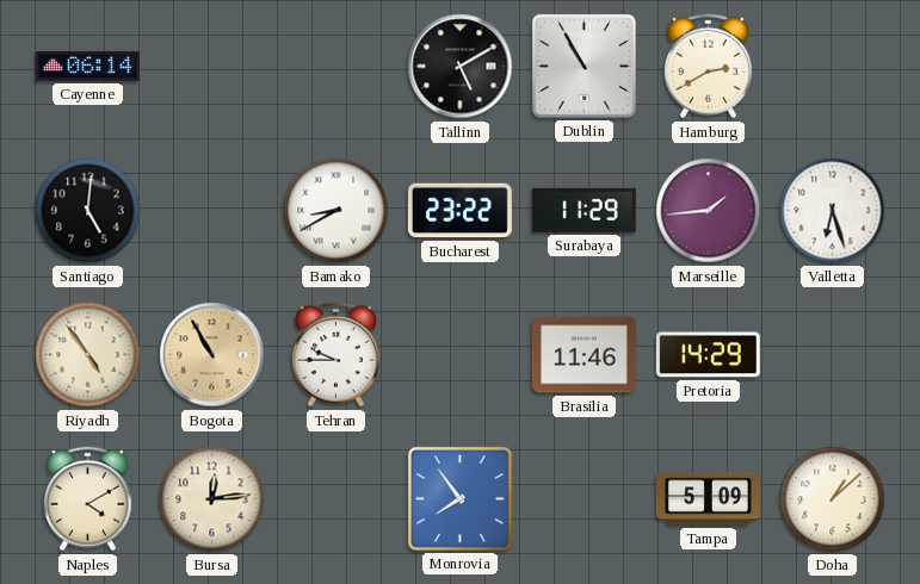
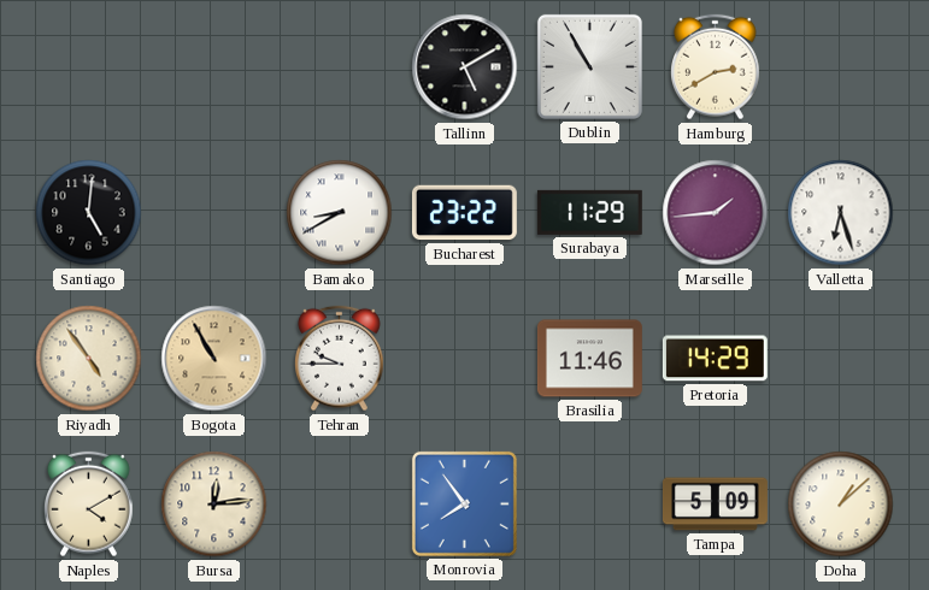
Cayenne: 06:14 -> none (87, 66)
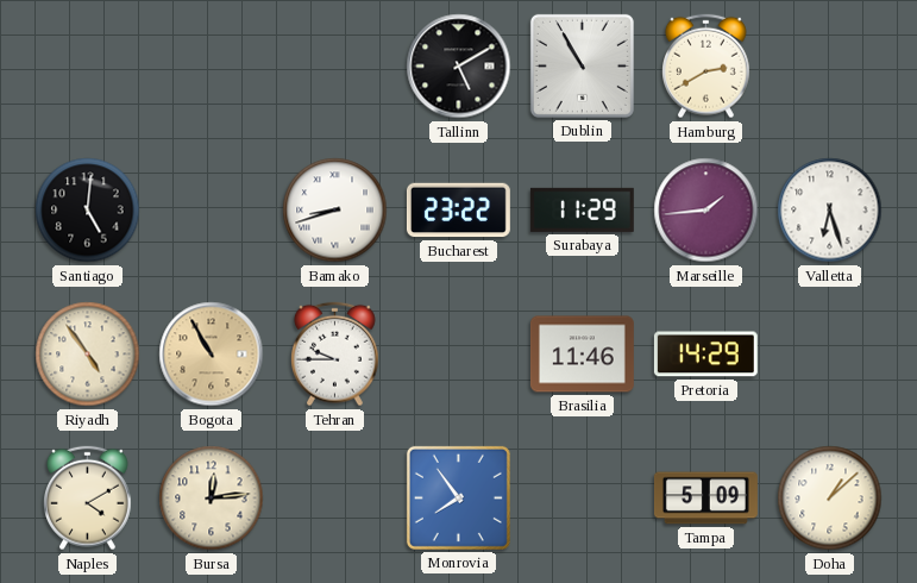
Bamako: 8:40 -> 8:42 (335, 211)
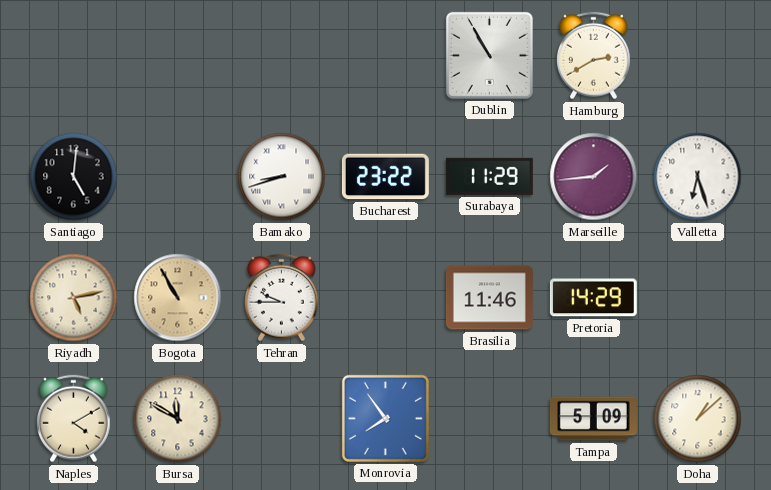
Tallinn: 5:10 -> none (459, 67)
Riyadh: 4:54 -> 5:13 (74, 298)
Bursa: 12:14 -> 11:50 (178, 419)
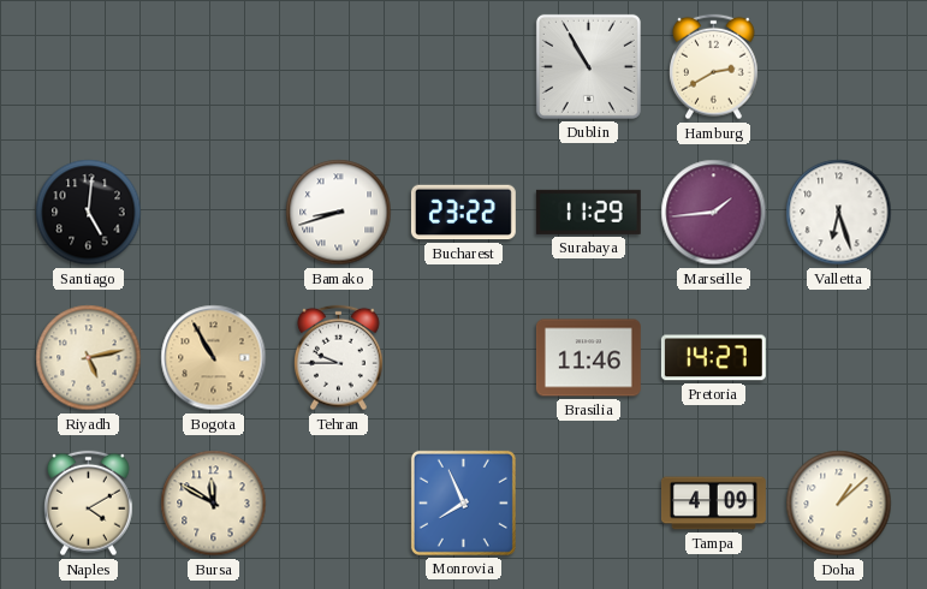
Pretoria: 14:29 -> 14:27 (713, 358)
Monrovia: 7:54 -> 7:56 (463, 502)
Tampa: 5:09 -> 4:09 (713, 504)
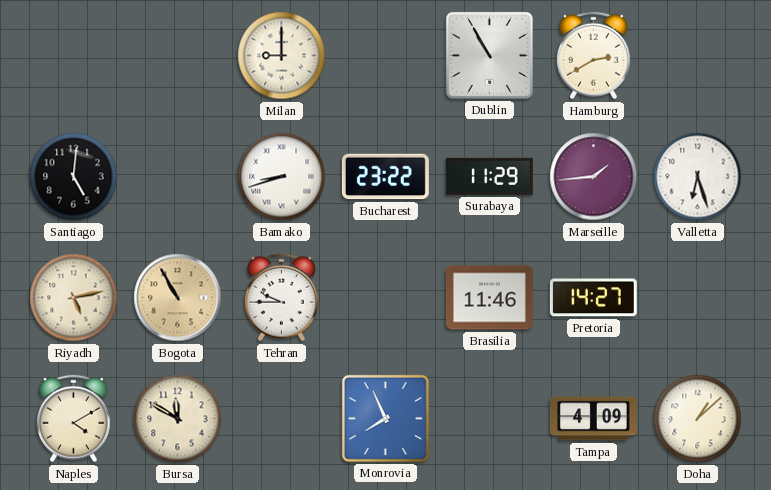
Milan: none -> 9:00 (282, 56)
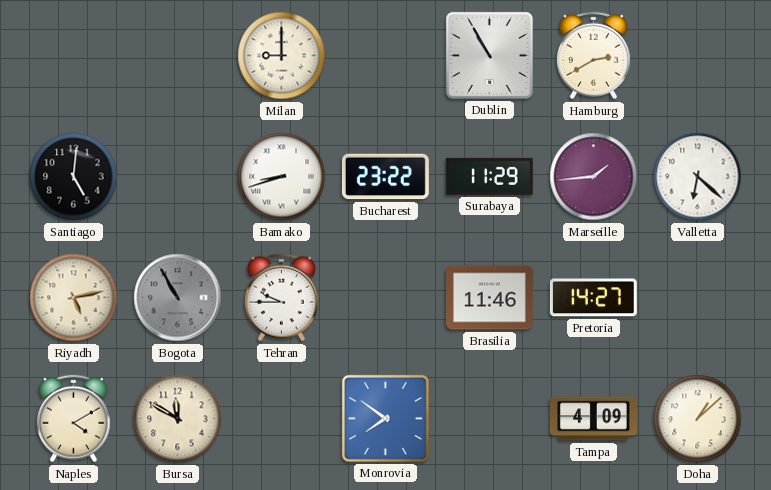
Valletta: 6:27 -> 6:22 (698, 177)
Bogota dial: champagne -> grey (178, 298)
Monrovia: 7:56 -> 7:51 (385, 418)
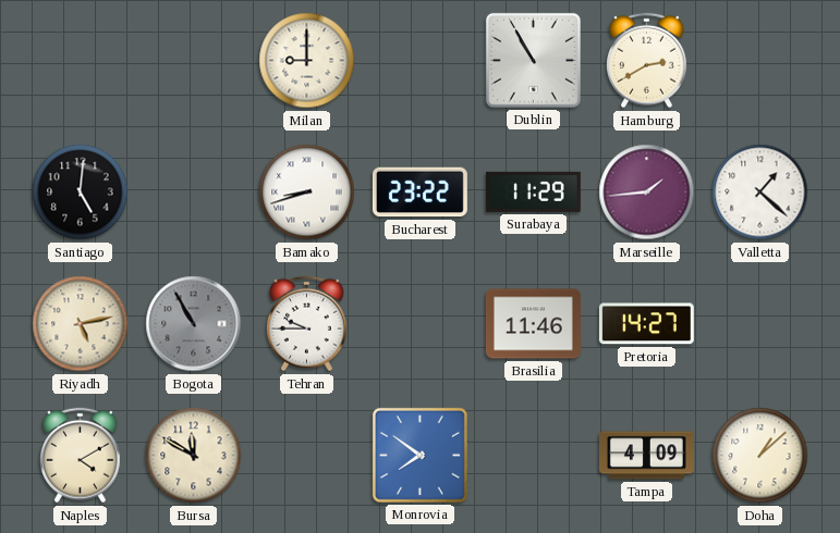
Valletta: 6:22 -> 1:22 (760, 193)
